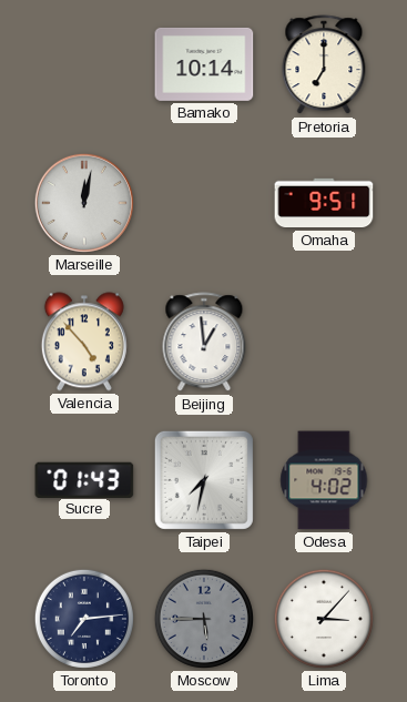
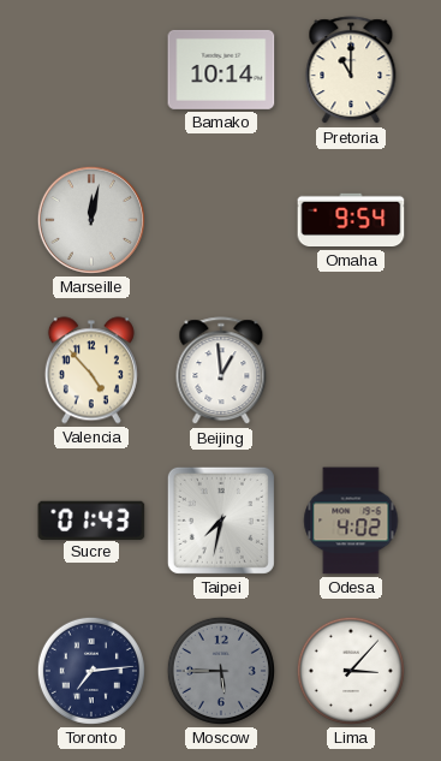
Pretoria: 7:00 -> 11:00 (351, 71)
Omaha: 9:51 -> 9:54 (351, 220)
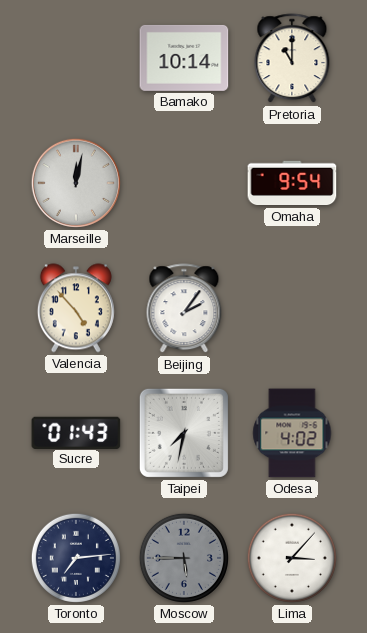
Beijing: 12:59 -> 2:06 (184, 309)
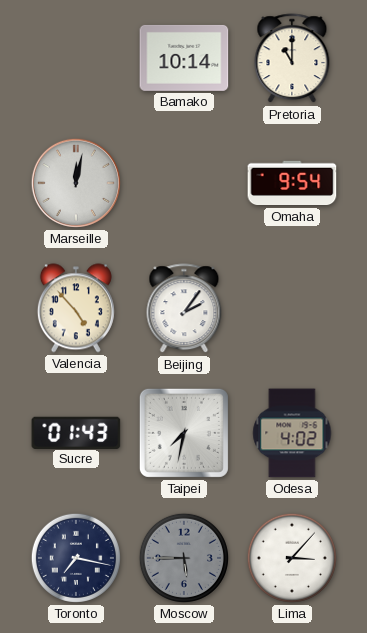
Toronto: 7:14 -> 7:17 (76, 558)
